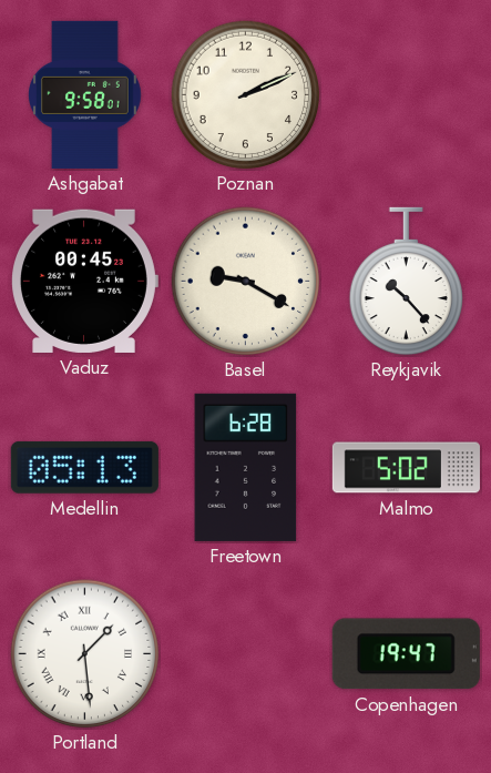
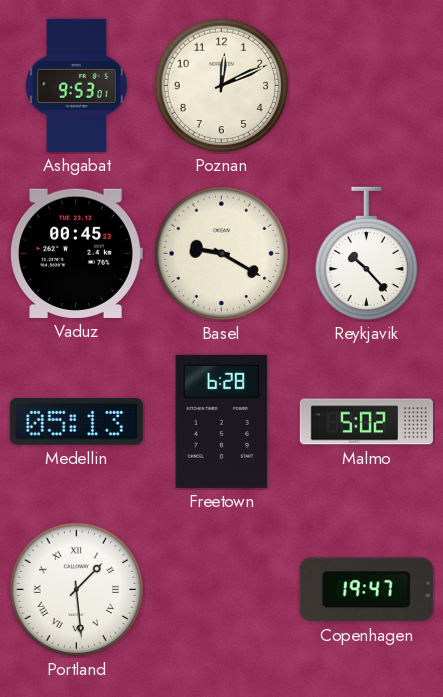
Ashgabat: 9:58 -> 9:53 (77, 85)
Poznan: 2:11 -> 12:11 (222, 86)
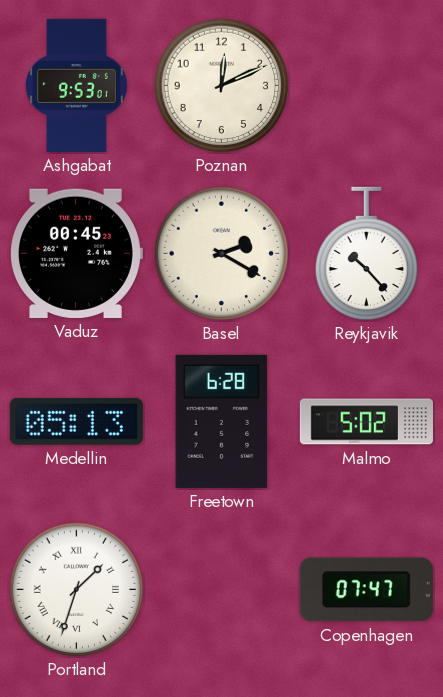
Basel: 9:20 -> 2:20 (222, 254)
Portland: 1:29 -> 1:33 (77, 590)
Copenhagen: 19:47 -> 07:47 (366, 590)
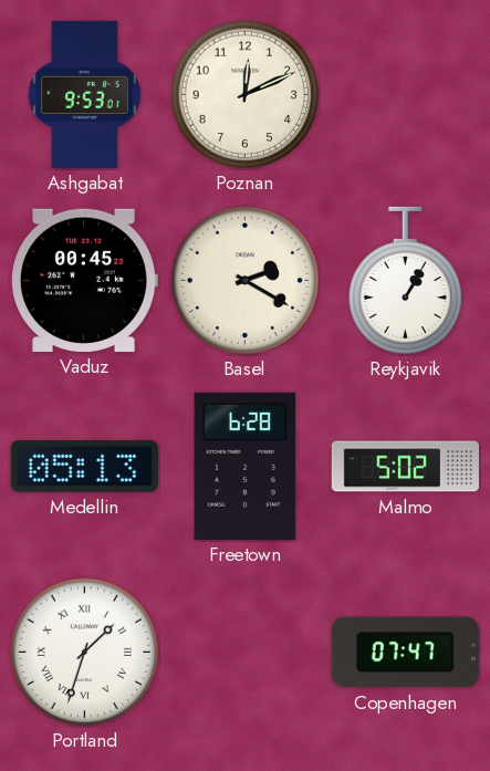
Reykjavik: 10:23 -> 1:05 (405, 281)
